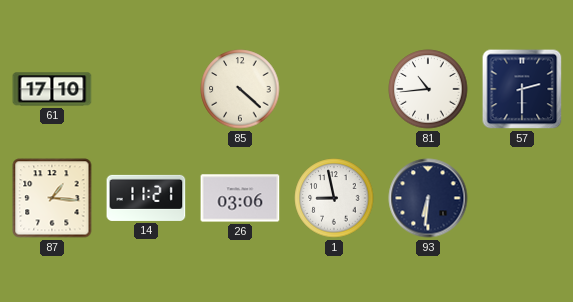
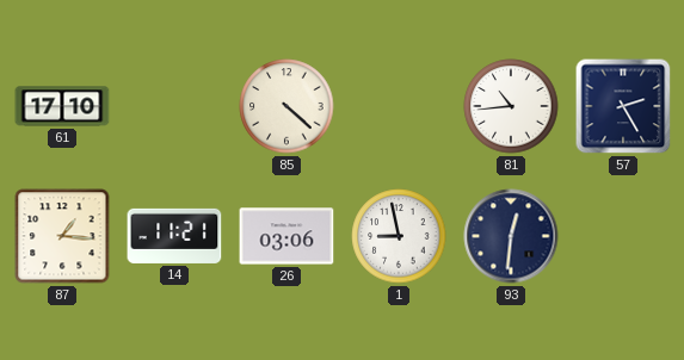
57: 2:30 -> 2:25 (623, 106)
93: 6:31 -> 12:31 (511, 236)
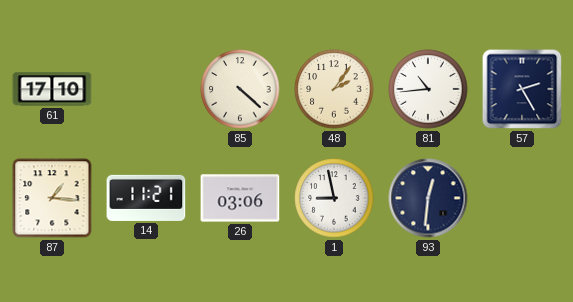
48: none -> 2:06 (334, 89)
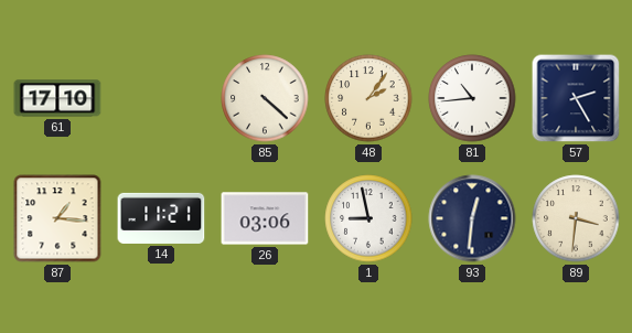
89: none -> 3:31 (576, 218)
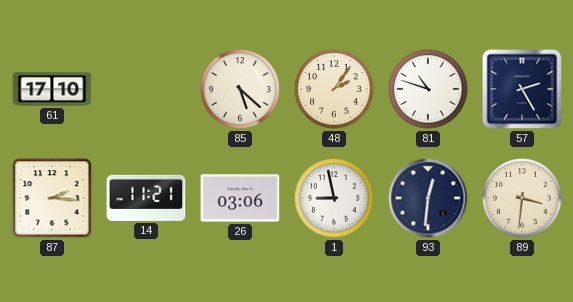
85: 4:22 -> 5:22 (240, 89)
81: 10:44 -> 10:48 (428, 89)
87: 1:16 -> 2:16 (52, 198)
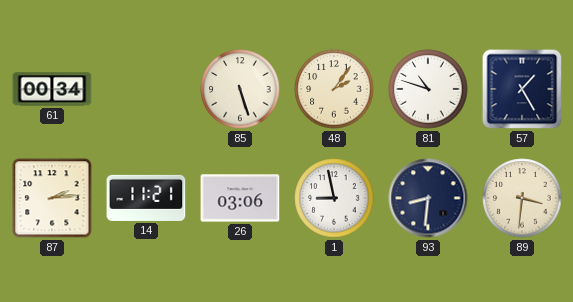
61: 17:10 -> 00:34 (52, 89)
85: 5:22 -> 5:27 (240, 89)
57: 2:25 -> 1:25 (522, 89)
87: 2:16 -> 2:14 (52, 198)
93: 12:31 -> 8:31 (428, 198)
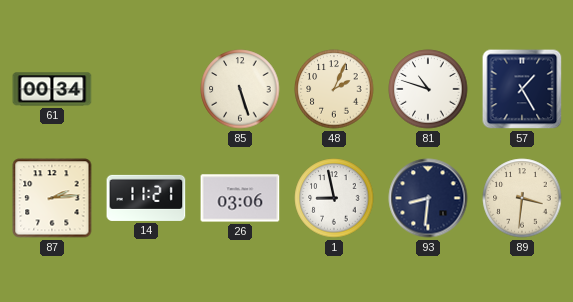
48: 2:06 -> 2:04 (334, 89)
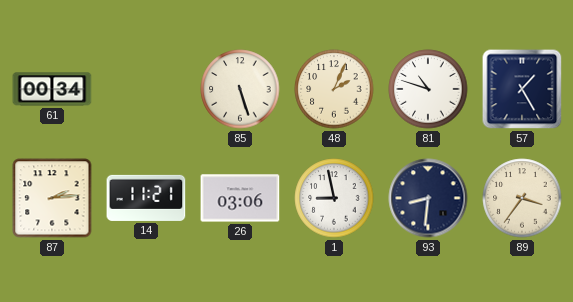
89: 3:31 -> 3:36 (522, 198)
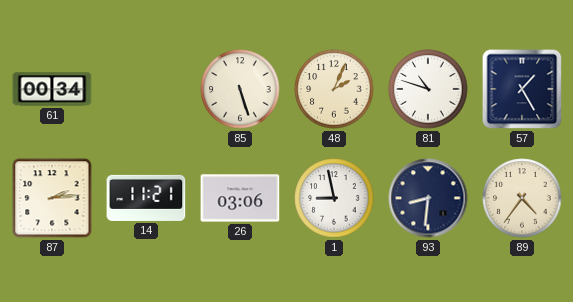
89: 3:36 -> 4:36 (522, 198)
